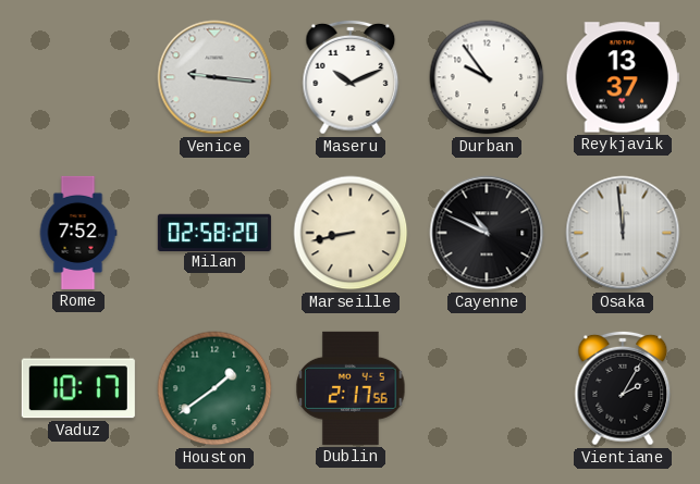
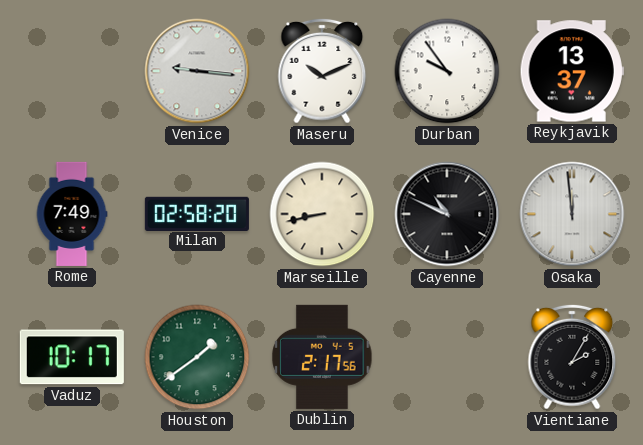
Rome: 7:52 -> 7:49 (72, 214)
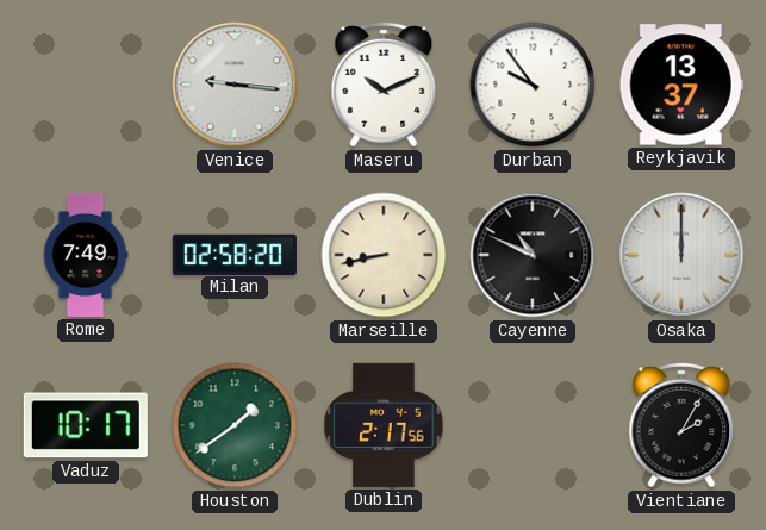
Osaka: 11:59 -> 12:00 (681, 255)
